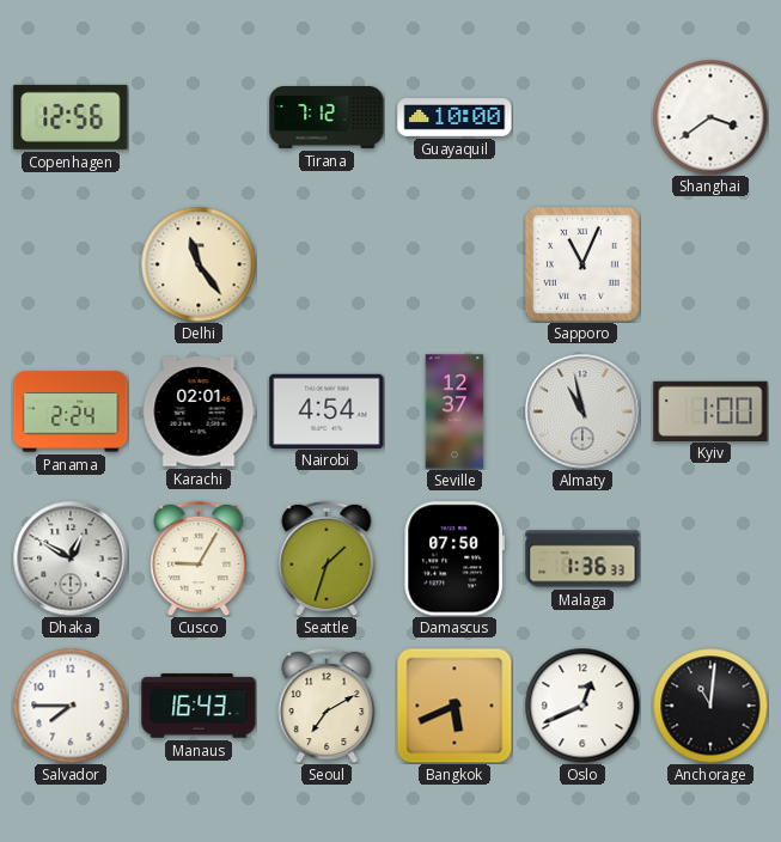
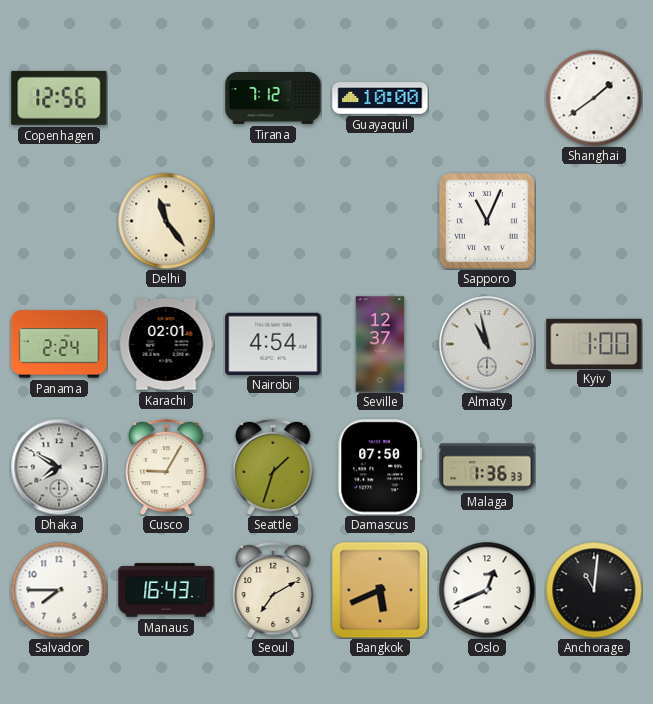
Shanghai: 3:39 -> 1:39 (594, 98)
Dhaka: 12:50 -> 7:50 (59, 467)
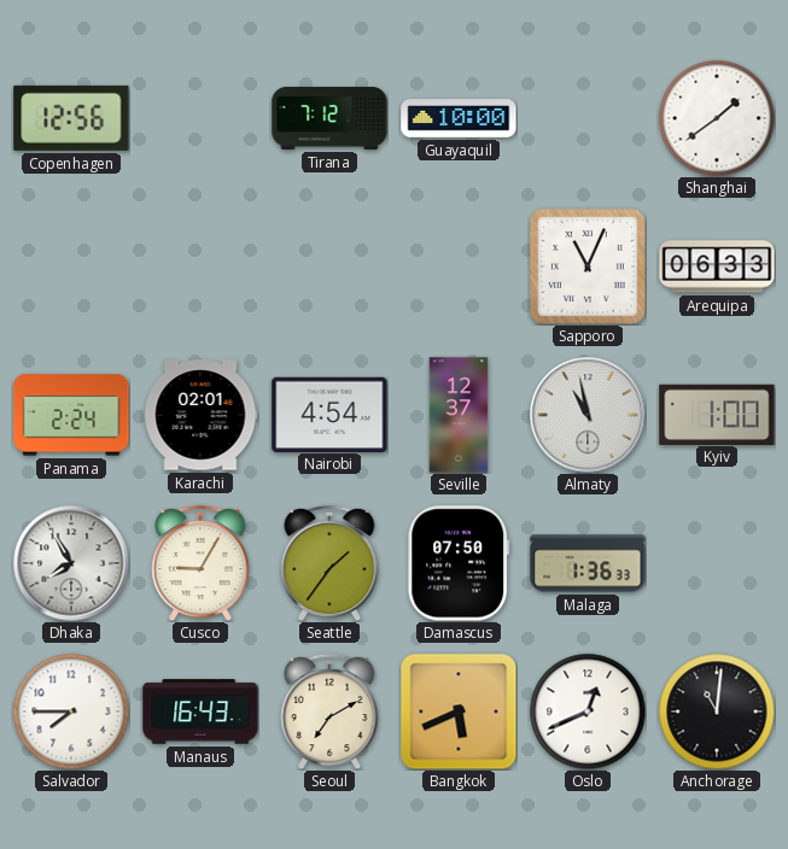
Delhi: 11:24 -> none (166, 221)
Arequipa: none -> 06:33 (717, 267)
Dhaka: 7:50 -> 7:55 (71, 563)
Seattle: 1:33 -> 1:36 (329, 563)
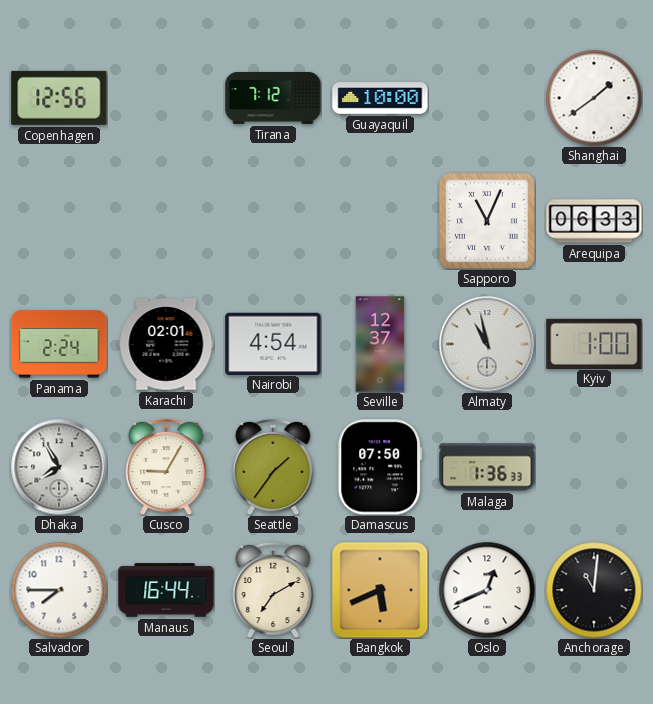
Manaus: 16:43 -> 16:44 (166, 590)
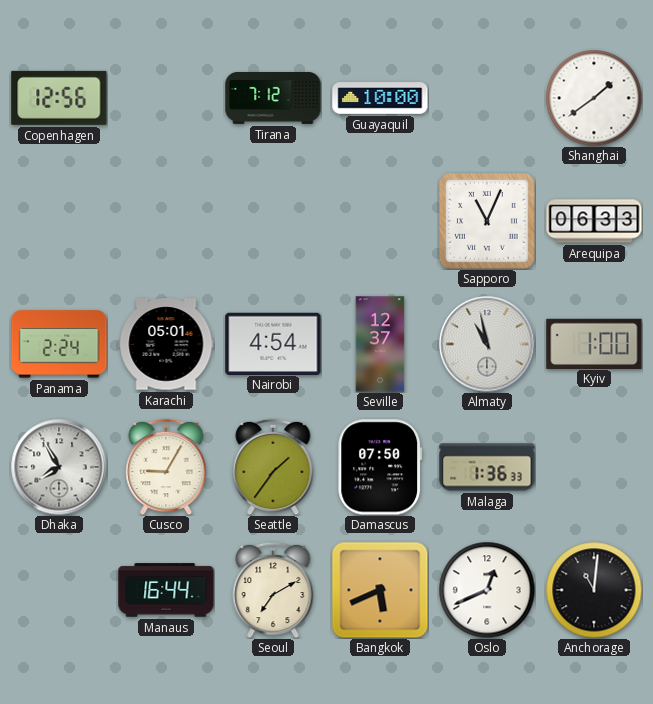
Karachi: 02:01 -> 05:01 (166, 344)
Salvador: 7:45 -> none (59, 590)
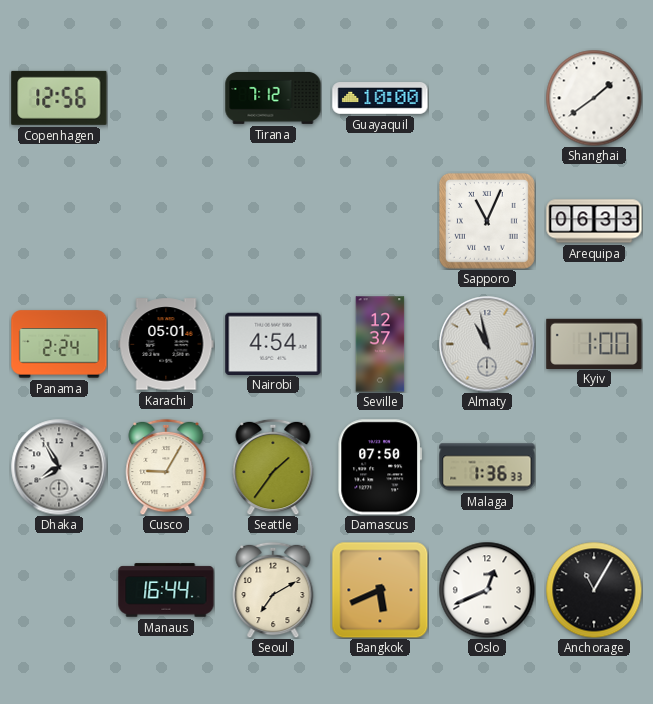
Anchorage: 11:01 -> 11:05 (594, 590)
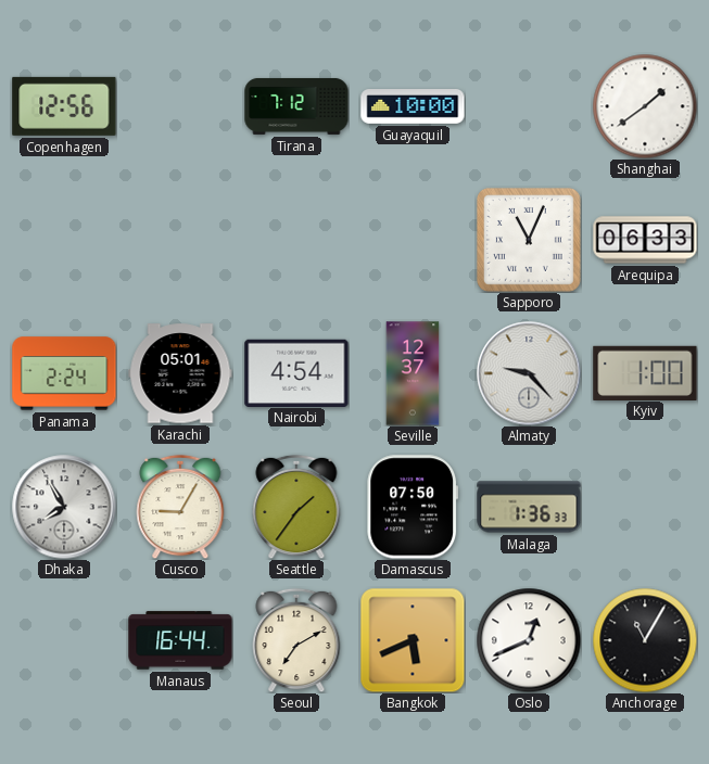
Almaty: 10:58 -> 9:23 (529, 373)
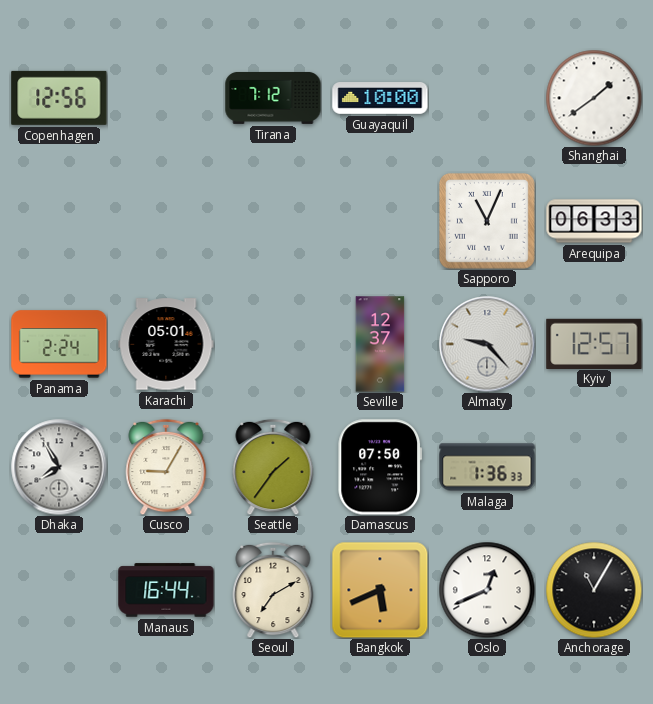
Nairobi: 4:54 -> none (296, 372)
Kyiv: 1:00 -> 12:57 (594, 343)
